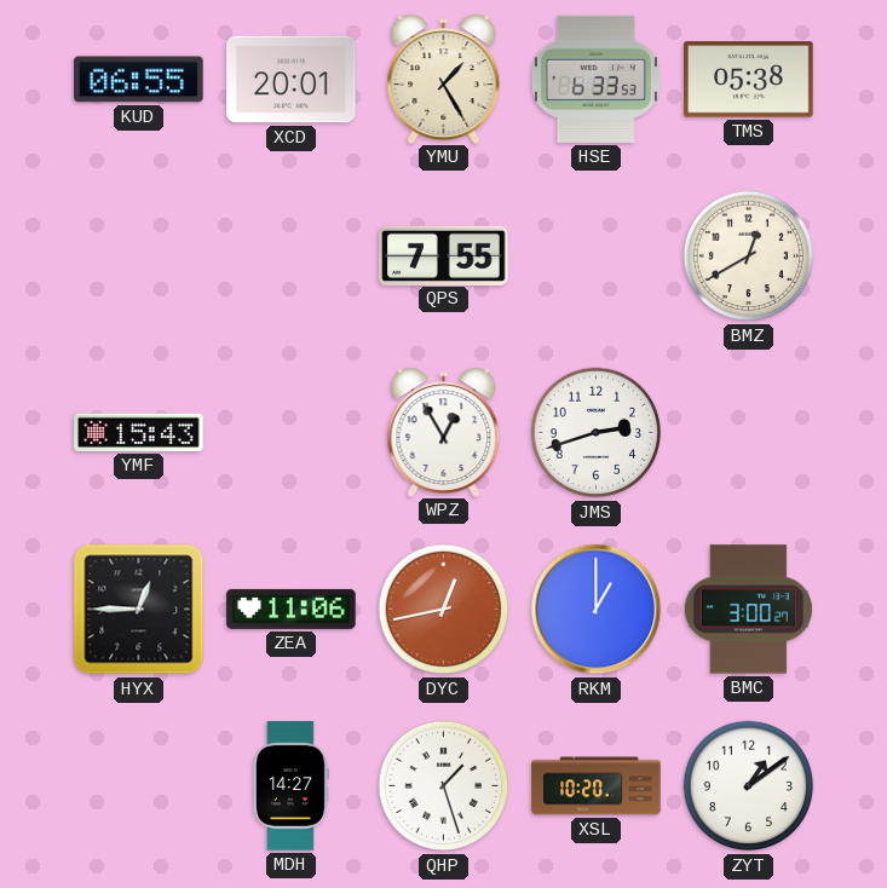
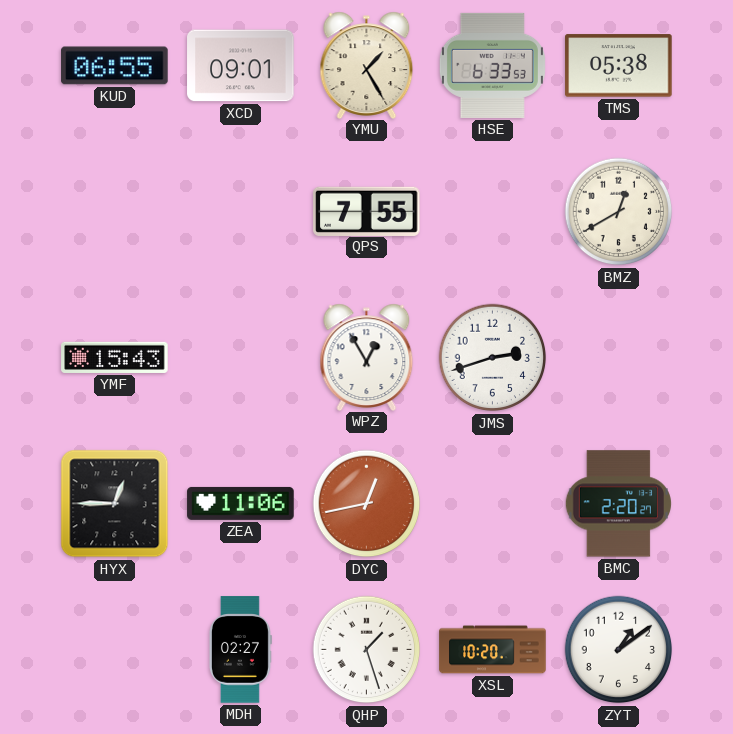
XCD: 20:01 -> 09:01 (241, 66)
RKM: 1:00 -> none (597, 610)
BMC: 3:00 -> 2:20 (618, 504)
MDH: 14:27 -> 02:27 (241, 650)
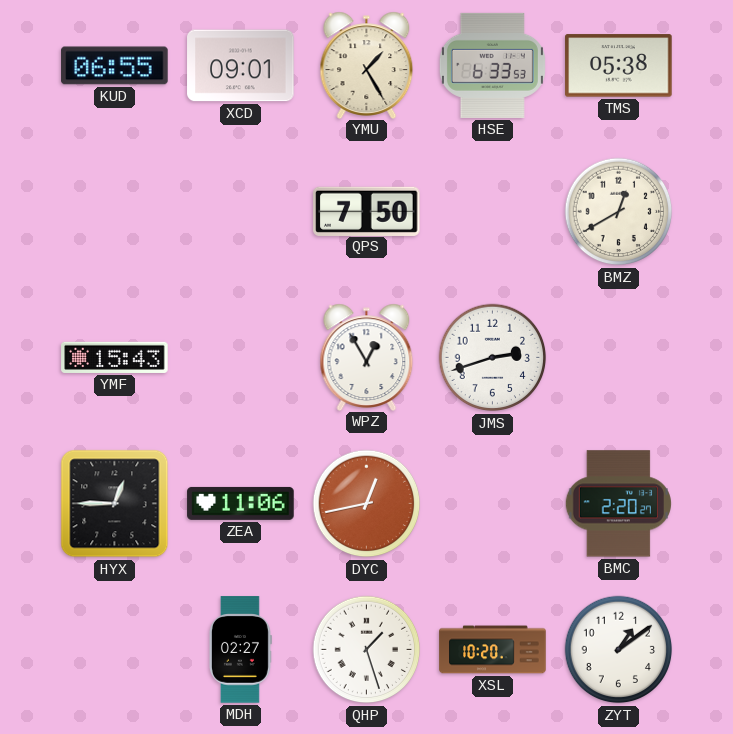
QPS: 7:55 -> 7:50 (367, 211)
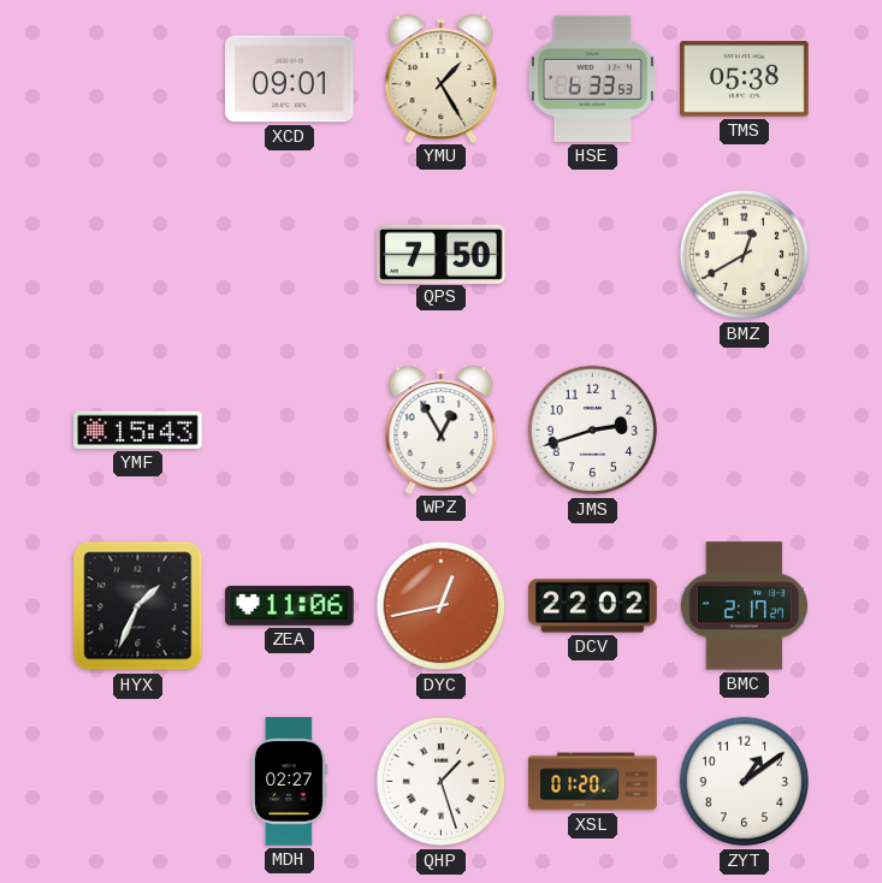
KUD: 06:55 -> none (115, 66)
HYX: 12:45 -> 1:34 (138, 606)
DCV: none -> 22:02 (593, 606)
BMC: 2:20 -> 2:17 (744, 606)
XSL: 10:20 -> 01:20 (593, 782)
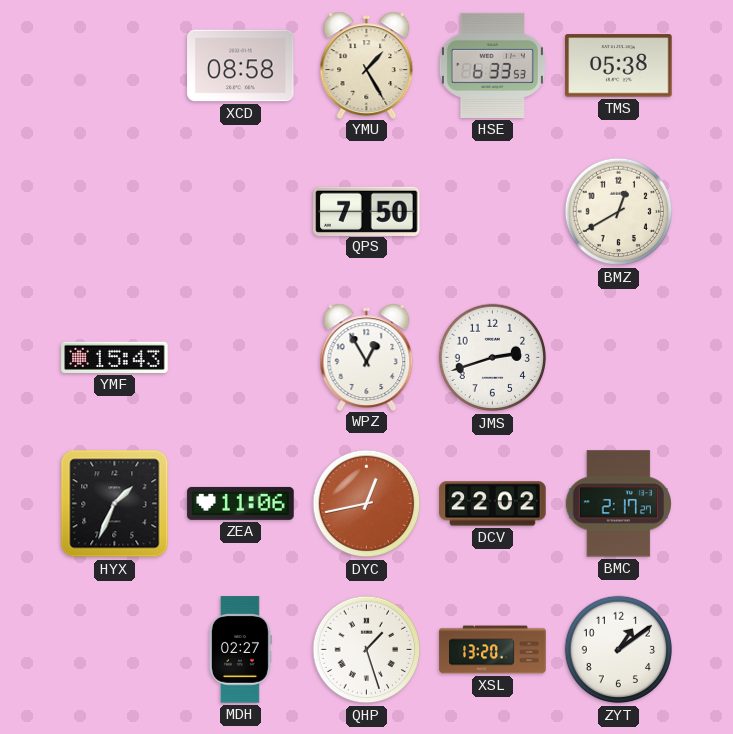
XCD: 09:01 -> 08:58 (241, 66)
XSL: 01:20 -> 13:20 (493, 650)
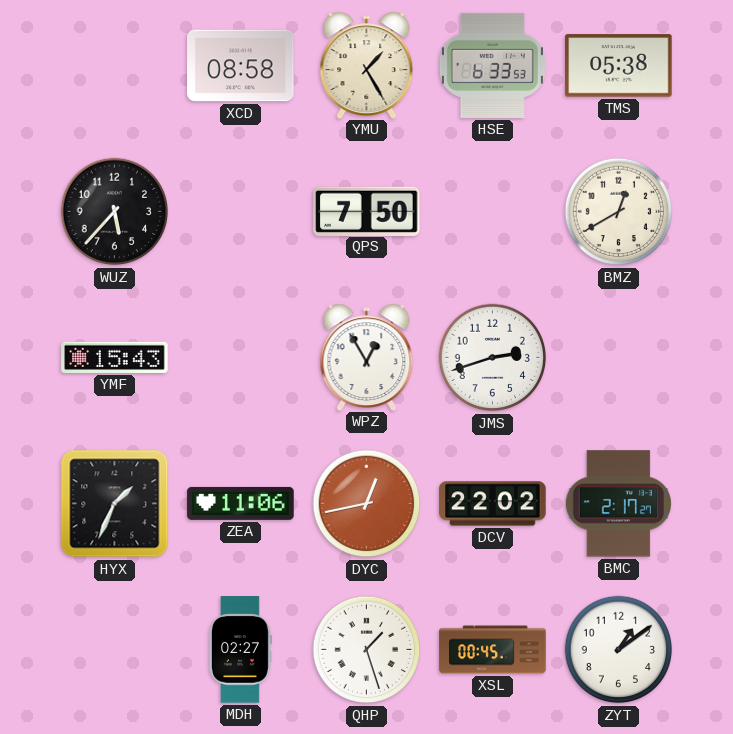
WUZ: none -> 5:37 (115, 212)
XSL: 13:20 -> 00:45 (493, 650)
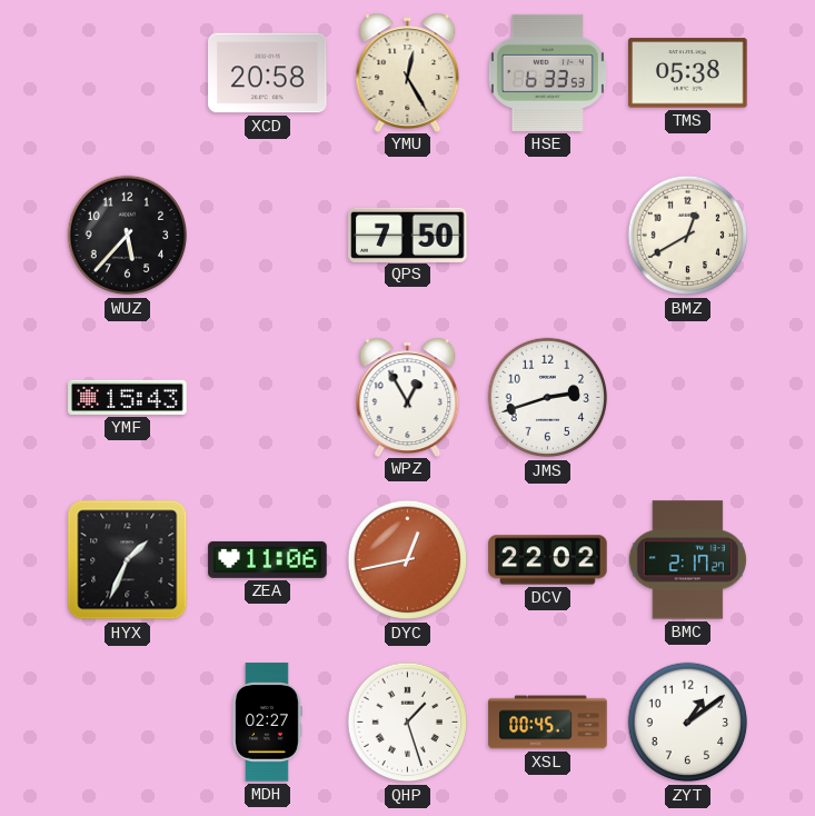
XCD: 08:58 -> 20:58 (268, 73)
YMU: 1:25 -> 12:25 (408, 72)
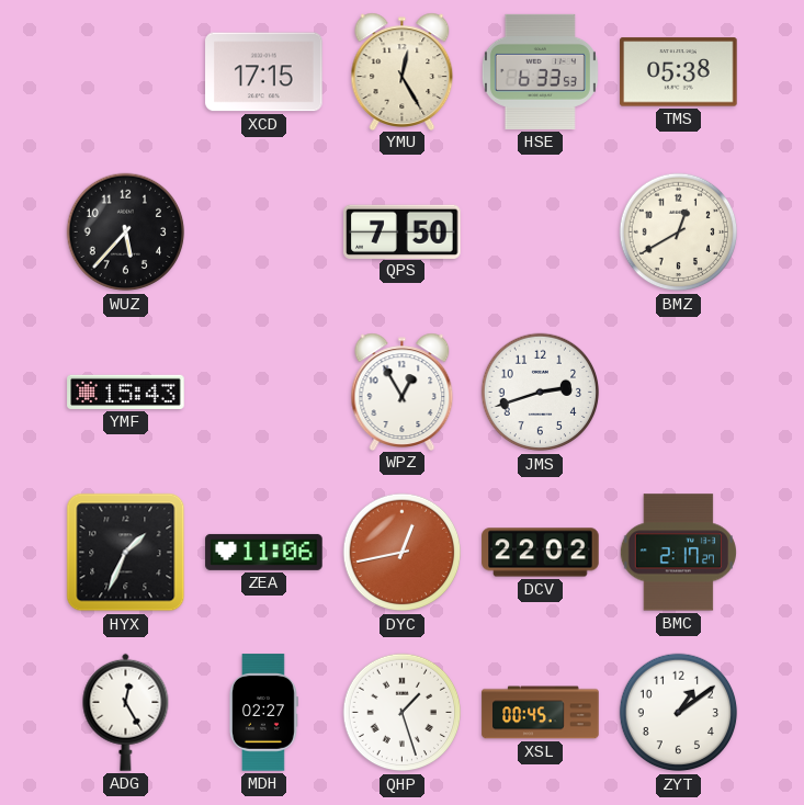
XCD: 20:58 -> 17:15 (264, 72)
ADG: none -> 12:25 (126, 712)
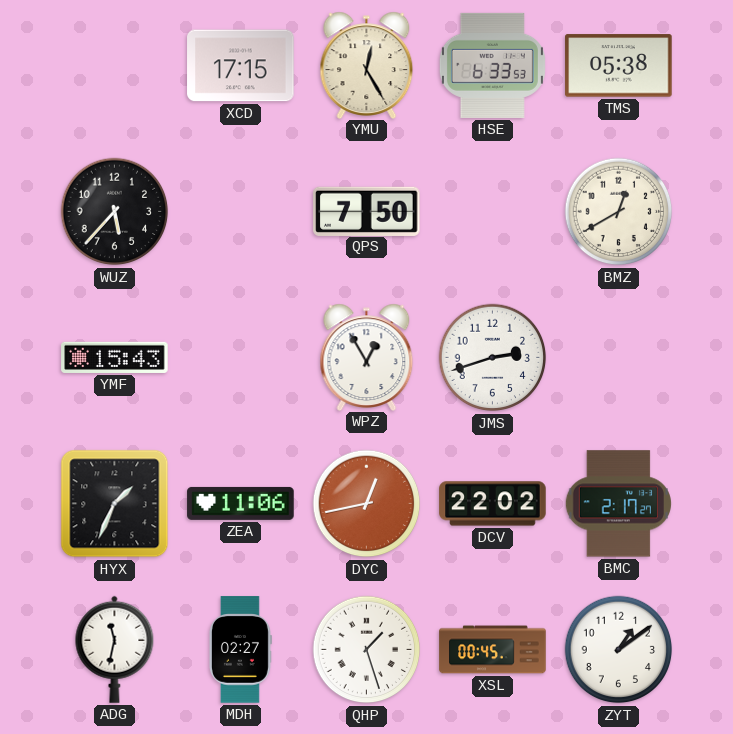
ADG: 12:25 -> 11:32 (115, 649)
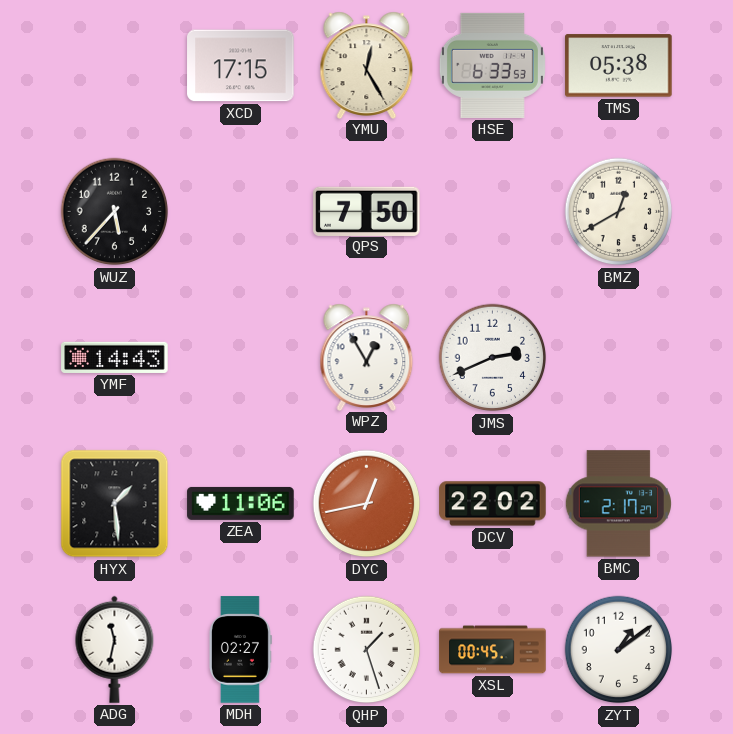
YMF: 15:43 -> 14:43 (115, 357)
JMS: 2:42 -> 2:41 (493, 358)
HYX: 1:34 -> 1:29 (115, 504)
